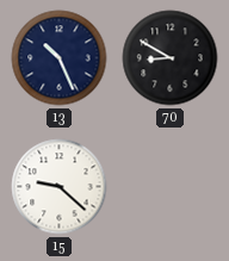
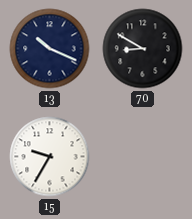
13: 10:26 -> 10:19 (50, 49)
15: 9:22 -> 9:35 (50, 157)
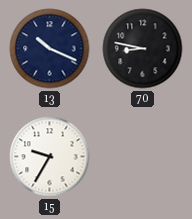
70: 8:50 -> 8:47 (143, 49)
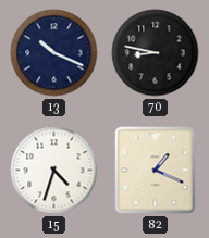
15: 9:35 -> 4:33 (54, 171)
82: none -> 1:19 (156, 171)
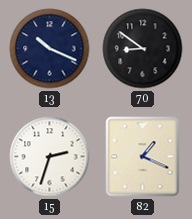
70: 8:47 -> 8:51 (143, 49)
15: 4:33 -> 2:33 (50, 157)
